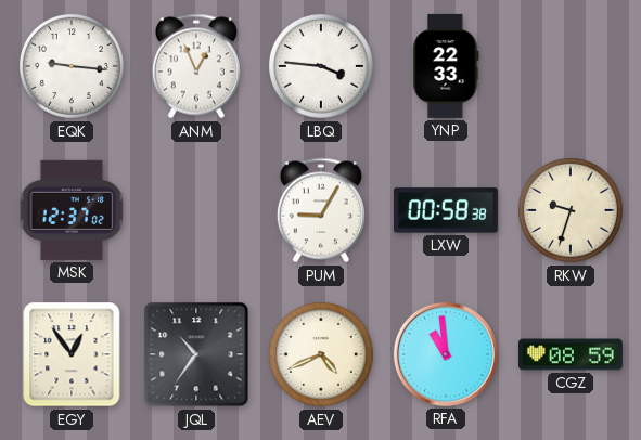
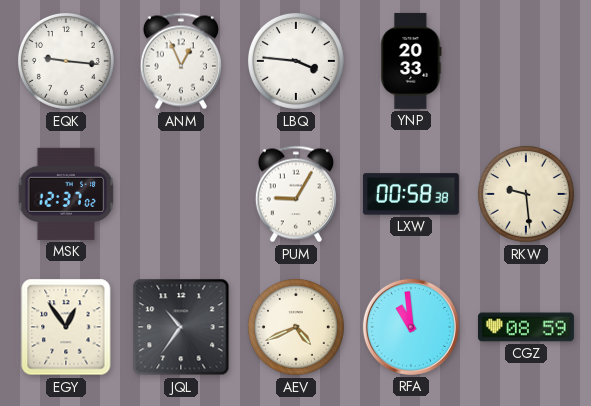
YNP: 22:33 -> 20:33 (411, 61)
RKW: 9:33 -> 9:29 (526, 194)
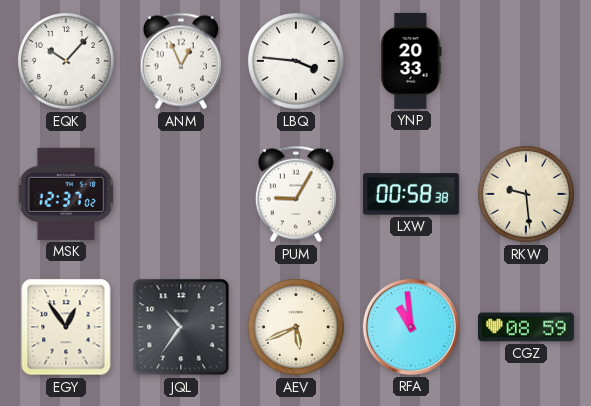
EQK: 9:16 -> 10:07 (66, 61)
AEV: 4:41 -> 5:41 (296, 327)
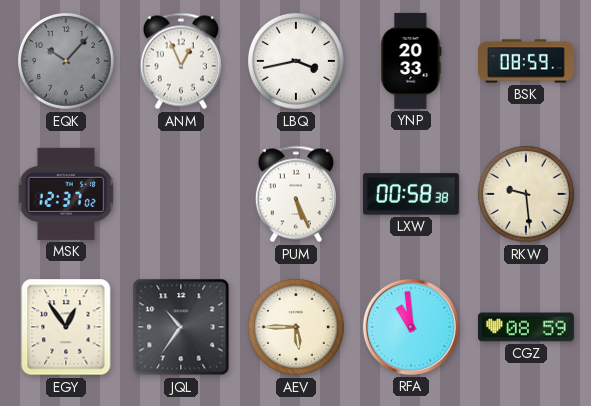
EQK dial: white -> grey (66, 61)
LBQ: 3:46 -> 3:43 (296, 61)
BSK: none -> 08:59 (526, 61)
PUM: 9:05 -> 5:26 (296, 194)
AEV: 5:41 -> 5:45 (296, 327)
